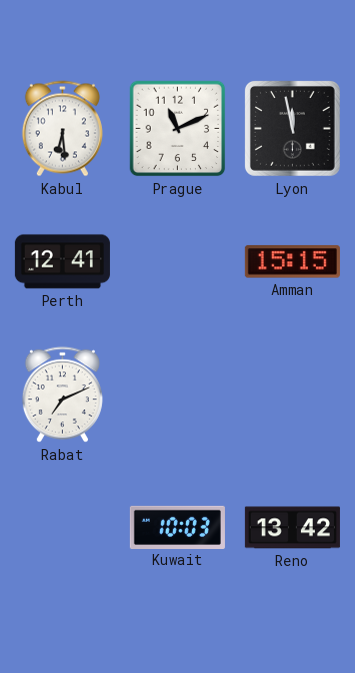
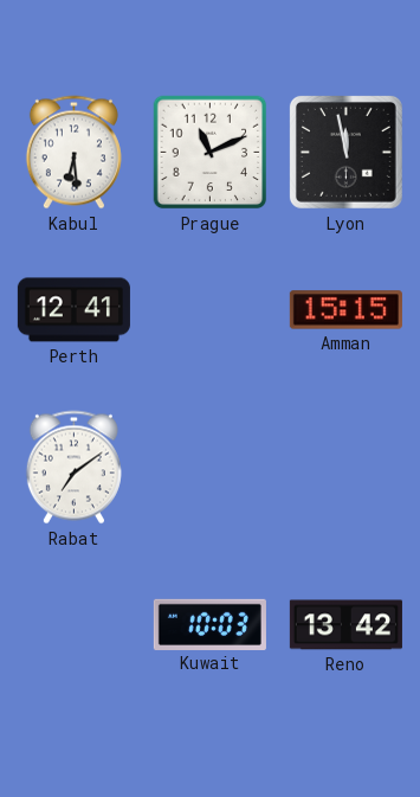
Rabat: 7:11 -> 7:09 (73, 468)
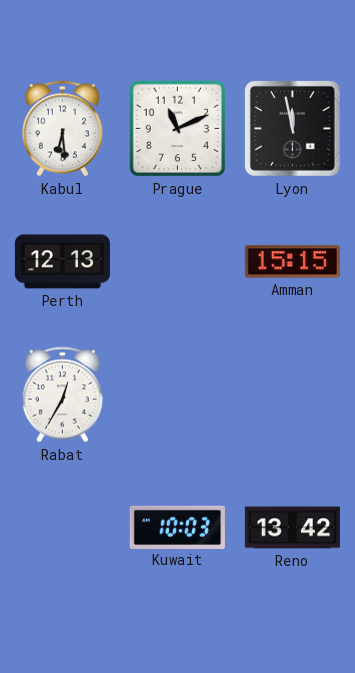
Perth: 12:41 -> 12:13 (62, 262)
Rabat: 7:09 -> 12:35 (62, 395)
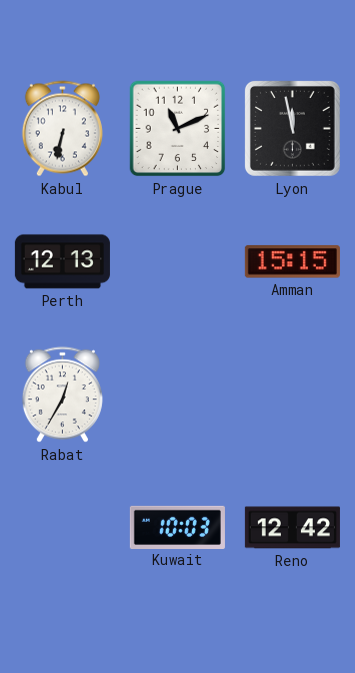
Kabul: 6:29 -> 6:32 (62, 129)
Reno: 13:42 -> 12:42 (292, 528)
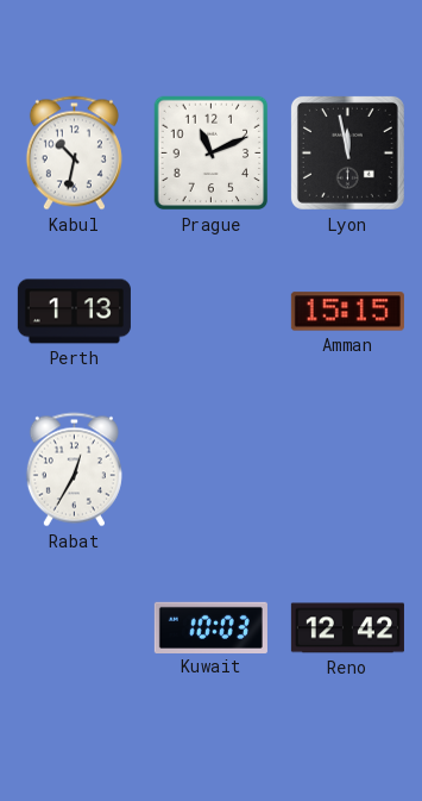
Kabul: 6:32 -> 10:32 (74, 154)
Perth: 12:13 -> 1:13 (74, 312)
